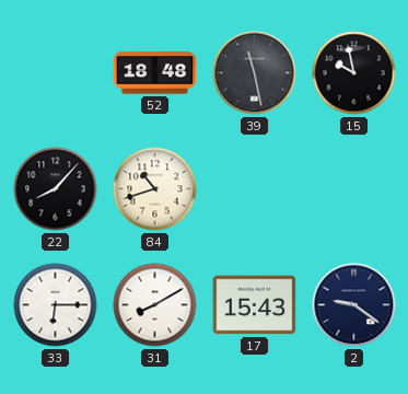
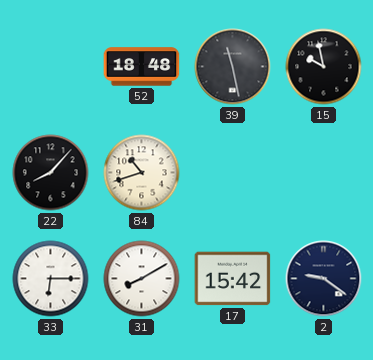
17: 15:43 -> 15:42 (233, 279)
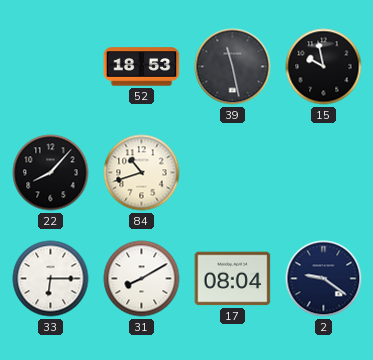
52: 18:48 -> 18:53 (142, 67)
17: 15:42 -> 08:04 (233, 279)
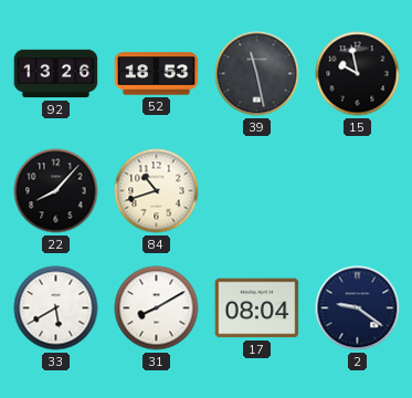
92: none -> 13:26 (56, 74)
33: 6:15 -> 5:40 (56, 308)
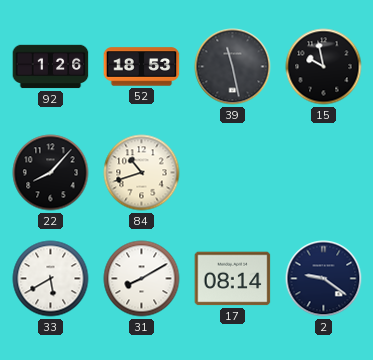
92: 13:26 -> 1:26 (51, 67)
17: 08:04 -> 08:14 (233, 279)
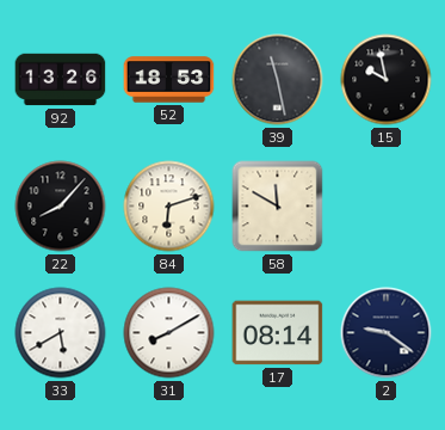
92: 1:26 -> 13:26 (61, 80)
84: 10:42 -> 6:12 (169, 207)
58: none -> 11:50 (278, 207)
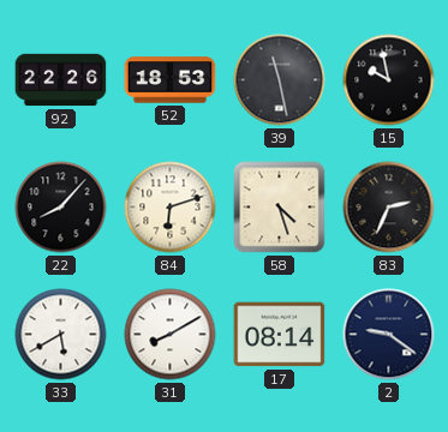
92: 13:26 -> 22:26 (61, 80)
58: 11:50 -> 4:27 (280, 208)
83: none -> 2:34 (389, 208)
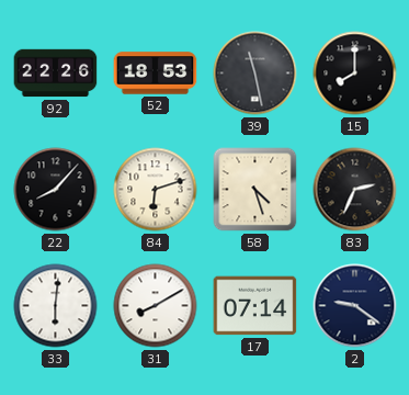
15: 9:58 -> 8:00 (355, 74)
33: 5:40 -> 6:01 (56, 306)
17: 08:14 -> 07:14 (255, 306)
